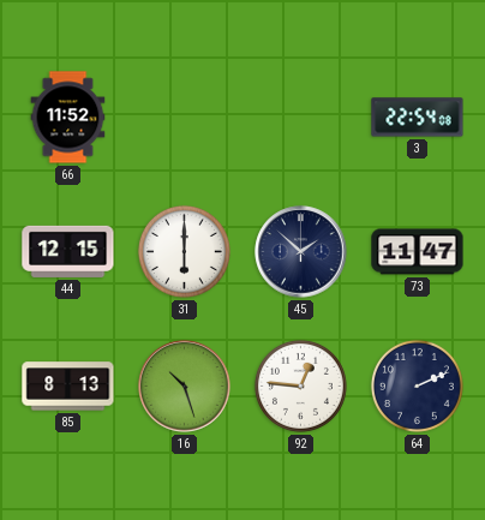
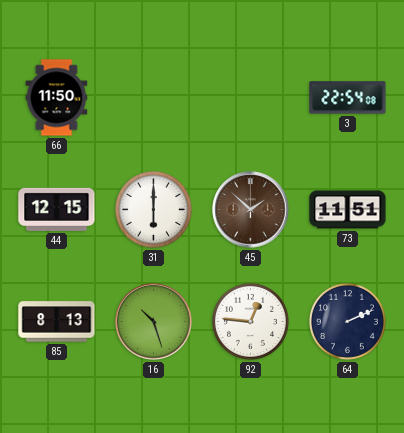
66: 11:52 -> 11:50 (57, 98)
45 dial: navy -> brown (251, 210)
73: 11:47 -> 11:51 (348, 210)
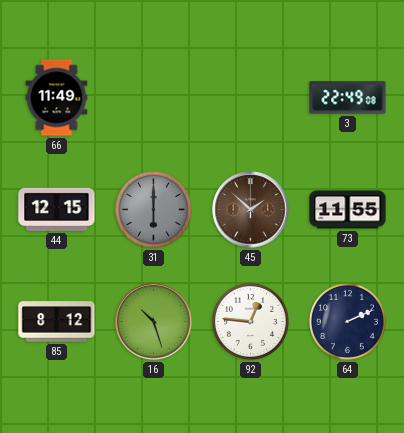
66: 11:50 -> 11:49 (57, 98)
3: 22:54 -> 22:49 (348, 98)
31 dial: white -> grey (153, 209)
73: 11:51 -> 11:55 (348, 210)
85: 8:13 -> 8:12 (57, 322)
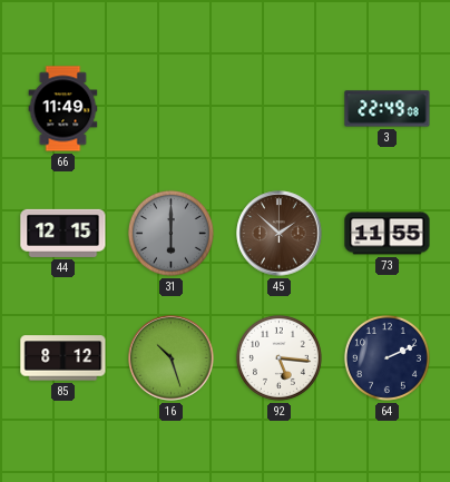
92: 12:46 -> 5:16 (278, 357)
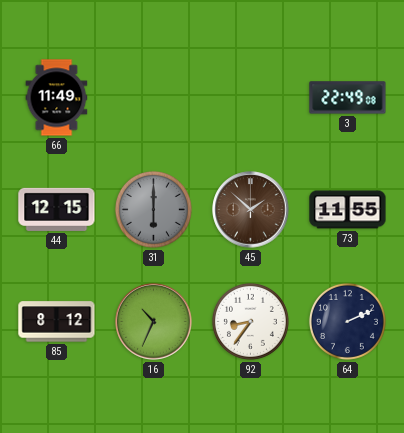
16: 10:27 -> 10:34 (154, 322)
92: 5:16 -> 8:36 (250, 321)
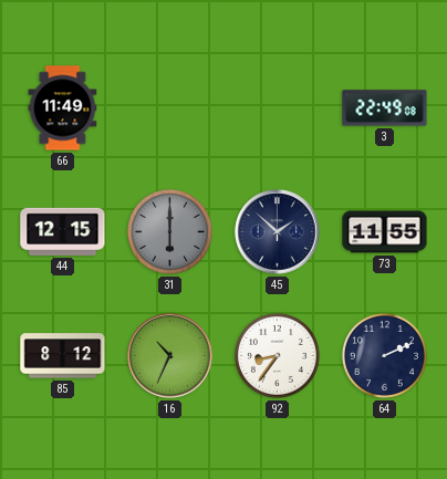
45 dial: brown -> navy (278, 232)
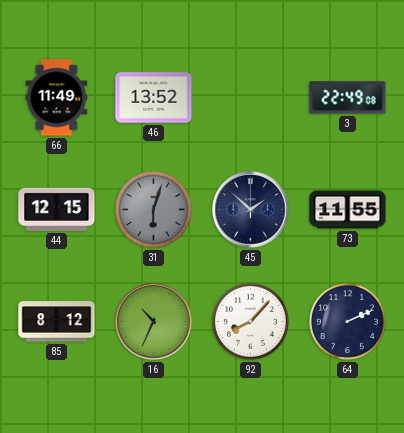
46: none -> 13:52 (154, 98)
31: 6:00 -> 6:03 (153, 209)
92: 8:36 -> 8:07 (250, 321)
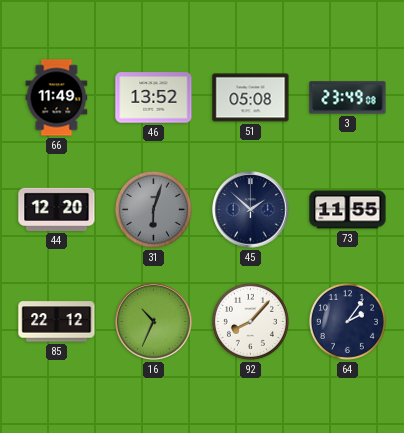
51: none -> 05:08 (251, 98)
3: 22:49 -> 23:49 (348, 98)
44: 12:15 -> 12:20 (57, 209)
85: 8:12 -> 22:12 (57, 322)
64: 2:11 -> 2:06 (347, 321)
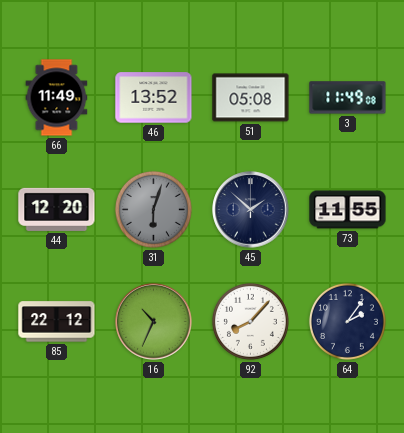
3: 23:49 -> 11:49 (348, 98)
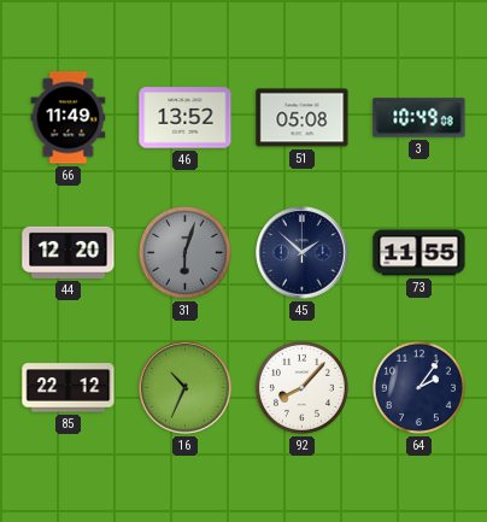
3: 11:49 -> 10:49 (419, 118)
